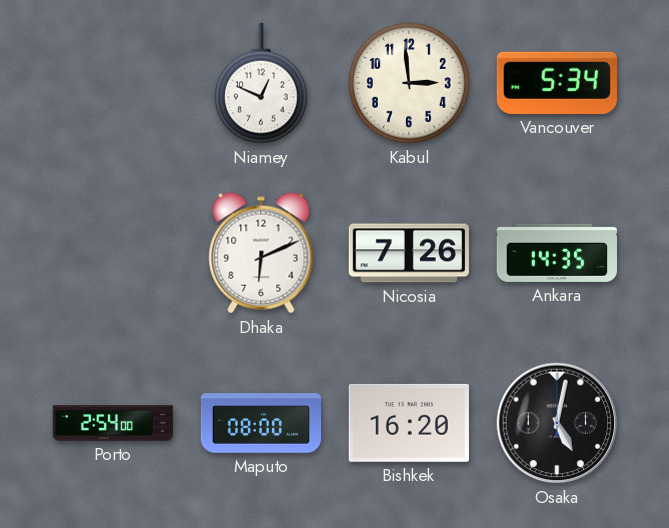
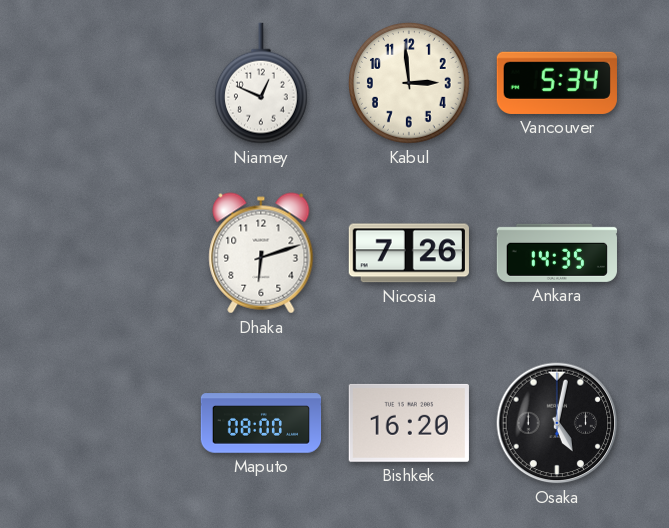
Dhaka: 6:11 -> 6:12 (261, 253)
Porto: 2:54 -> none (112, 423)
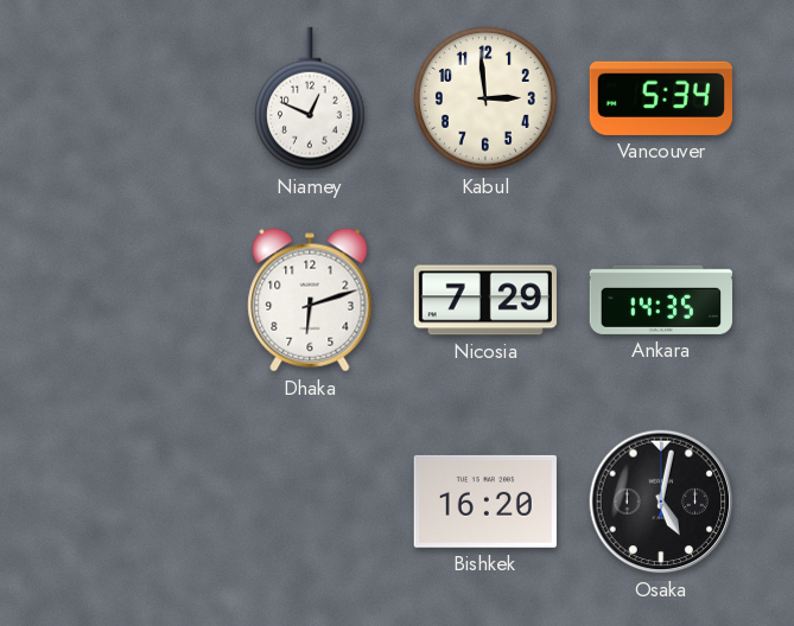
Nicosia: 7:26 -> 7:29 (485, 300)
Maputo: 08:00 -> none (261, 423)
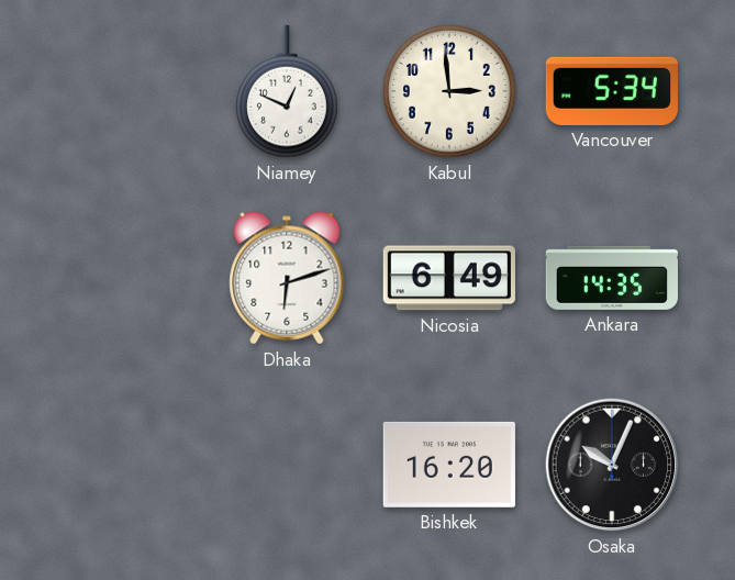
Nicosia: 7:29 -> 6:49 (449, 278)
Osaka: 5:02 -> 10:04 (612, 465)
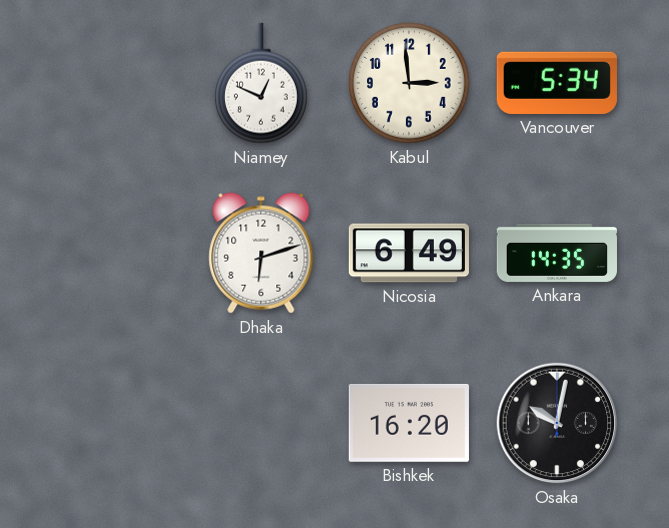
Osaka: 10:04 -> 10:02 (557, 423)
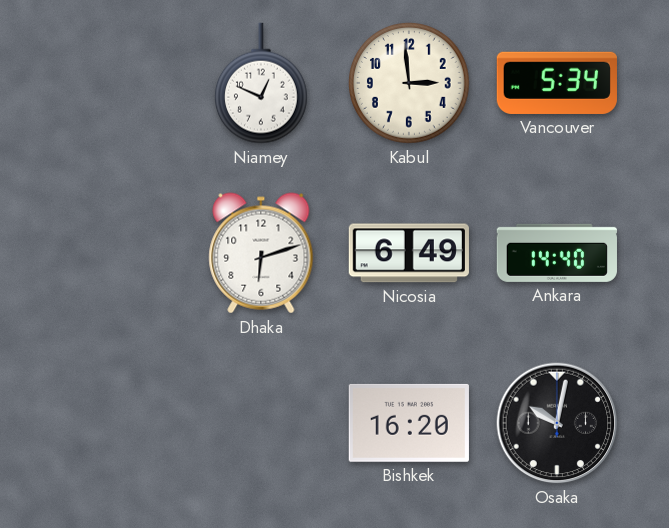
Ankara: 14:35 -> 14:40 (557, 253)
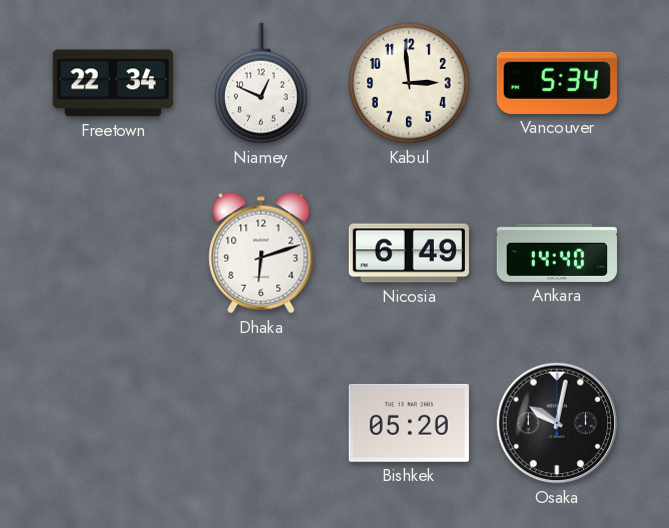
Freetown: none -> 22:34 (113, 83)
Bishkek: 16:20 -> 05:20 (409, 423)
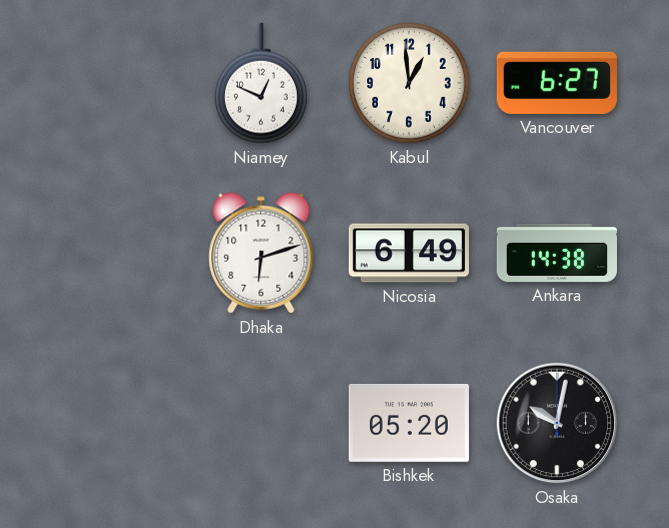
Freetown: 22:34 -> none (113, 83)
Kabul: 2:59 -> 12:59 (409, 83)
Vancouver: 5:34 -> 6:27 (557, 83)
Ankara: 14:40 -> 14:38 (557, 253)
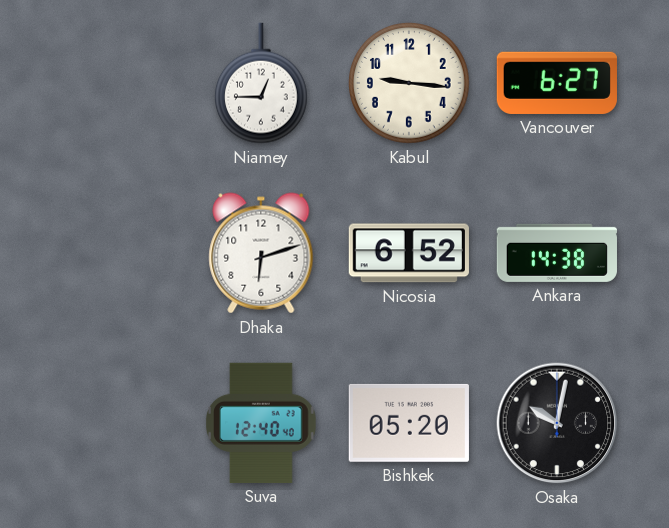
Niamey: 12:49 -> 12:45 (262, 83)
Kabul: 12:59 -> 9:16 (409, 83)
Nicosia: 6:49 -> 6:52 (409, 253)
Suva: none -> 12:40 (262, 423)
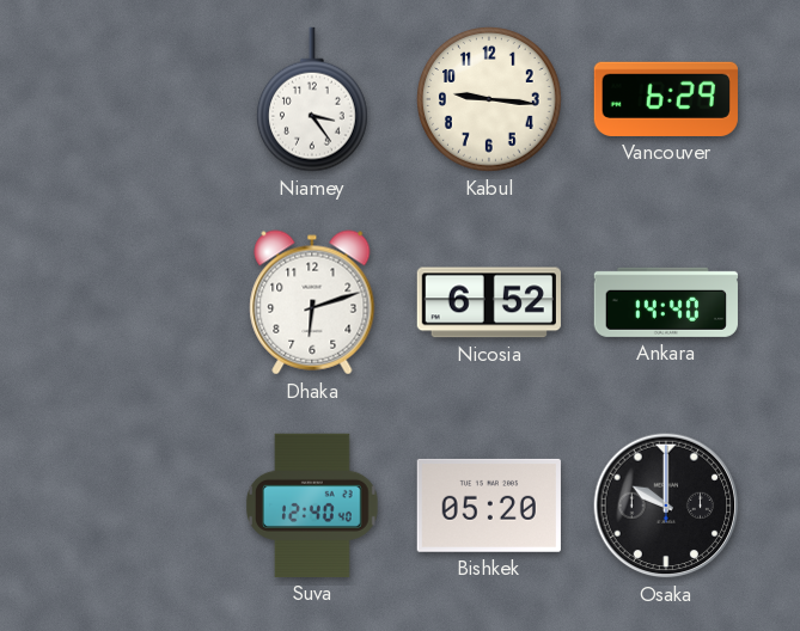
Niamey: 12:45 -> 3:24 (313, 99)
Vancouver: 6:27 -> 6:29 (666, 99)
Ankara: 14:38 -> 14:40 (666, 302)
Osaka: 10:02 -> 10:00 (666, 506)
